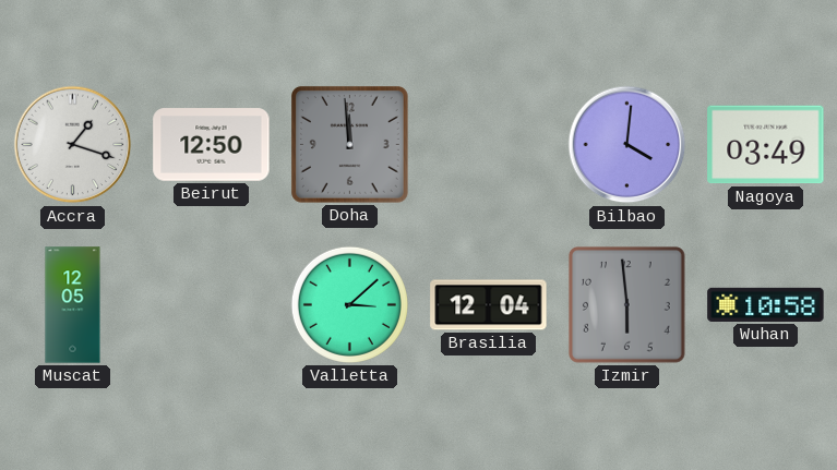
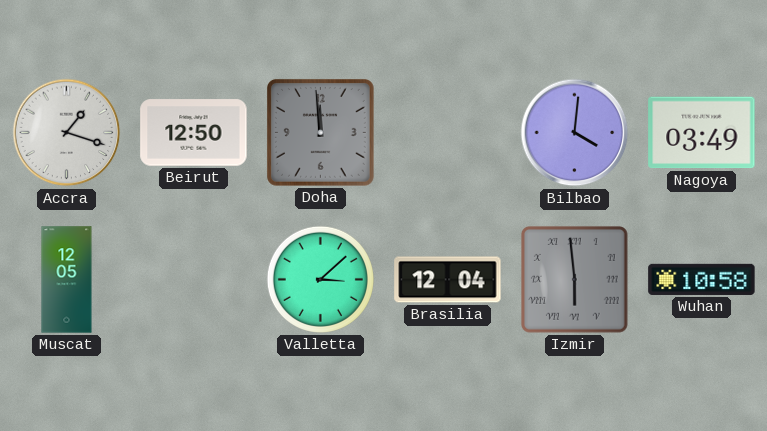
Izmir numerals: Arabic -> Roman (574, 279)
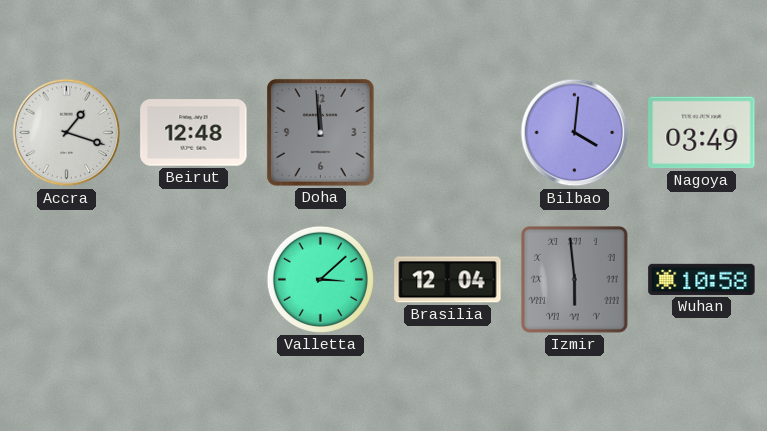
Beirut: 12:50 -> 12:48 (194, 133)
Muscat: 12:05 -> none (67, 280)
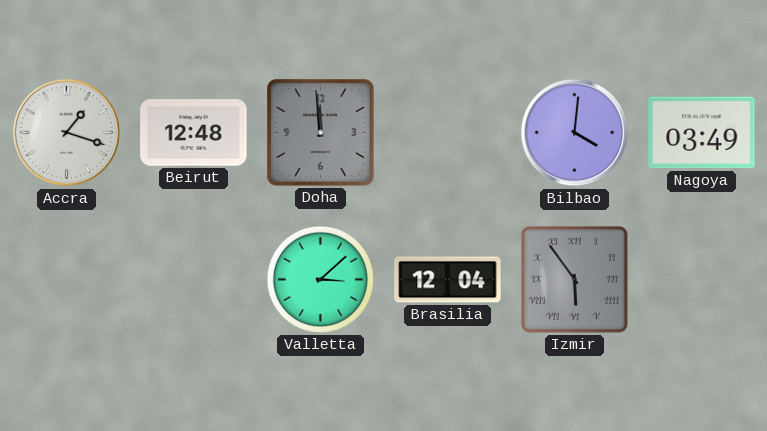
Izmir: 5:59 -> 5:54 (574, 279)
Wuhan: 10:58 -> none (702, 279)
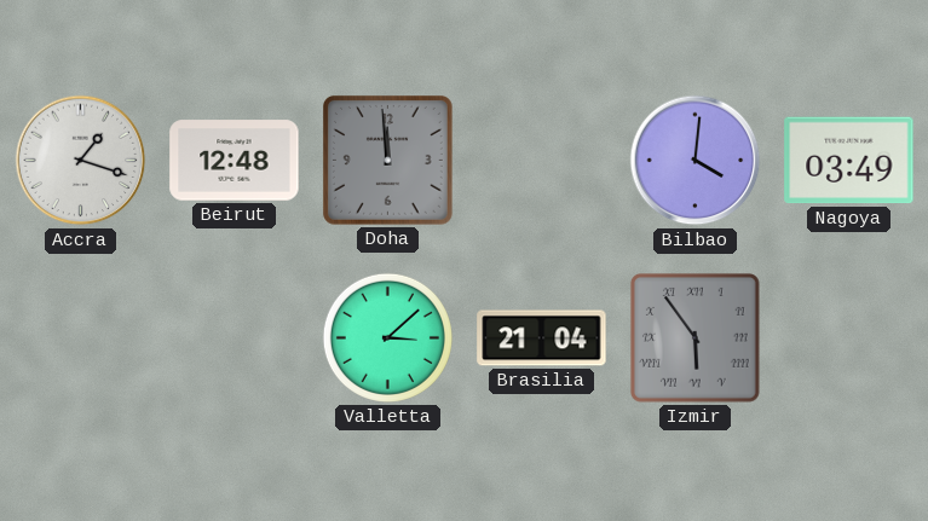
Brasilia: 12:04 -> 21:04 (542, 338)
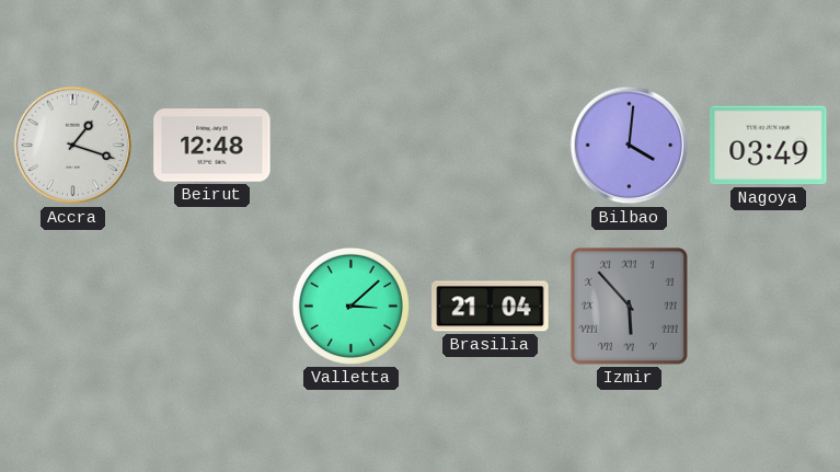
Doha: 11:59 -> none (387, 160)
Izmir: 5:54 -> 5:53 (629, 306)
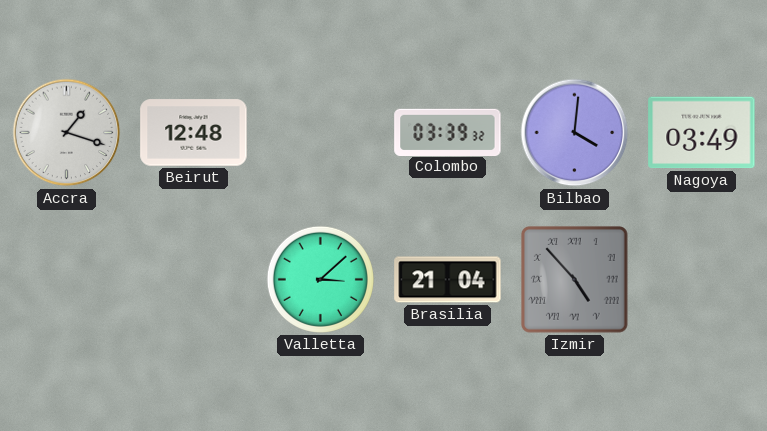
Colombo: none -> 03:39 (448, 132)
Izmir: 5:53 -> 4:53 (574, 279)
